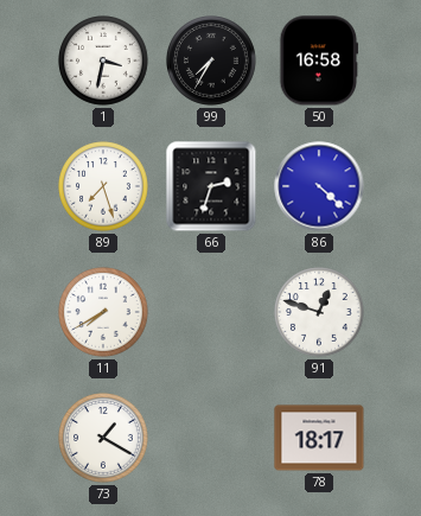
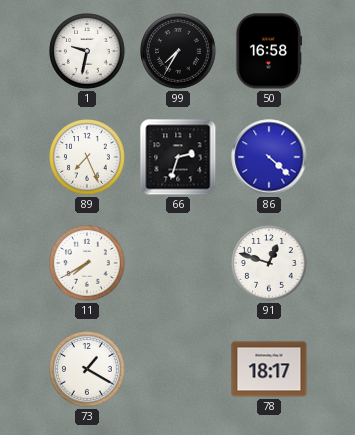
1: 3:32 -> 9:32 (87, 51)
89: 7:27 -> 7:26 (87, 157)
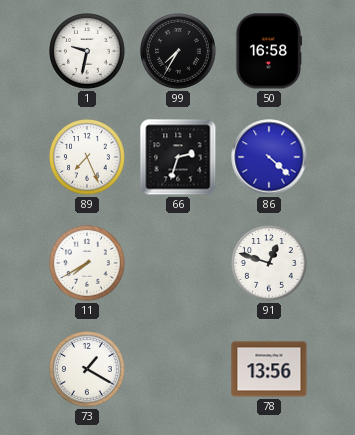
78: 18:17 -> 13:56 (269, 369)
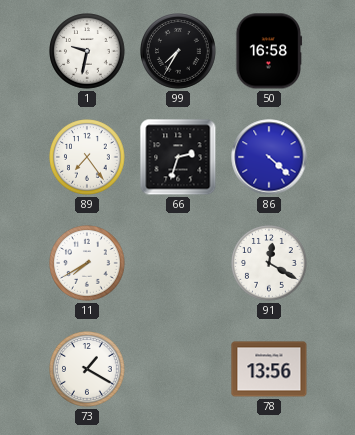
89: 7:26 -> 7:24 (87, 157)
91: 12:48 -> 12:20 (269, 263)
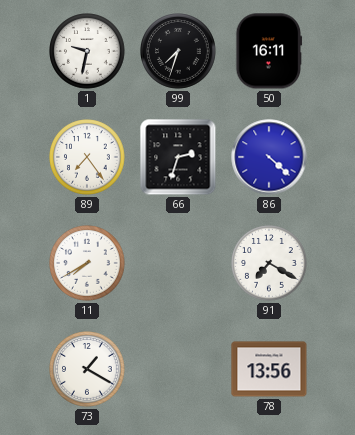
99: 7:35 -> 7:33 (178, 51)
50: 16:58 -> 16:11 (269, 51)
91: 12:20 -> 7:20 (269, 263)
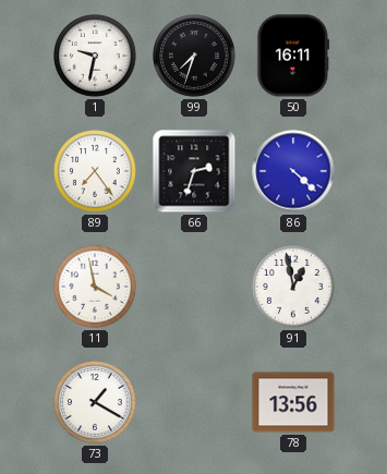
11: 7:40 -> 3:58 (95, 287)
91: 7:20 -> 12:58 (293, 287)
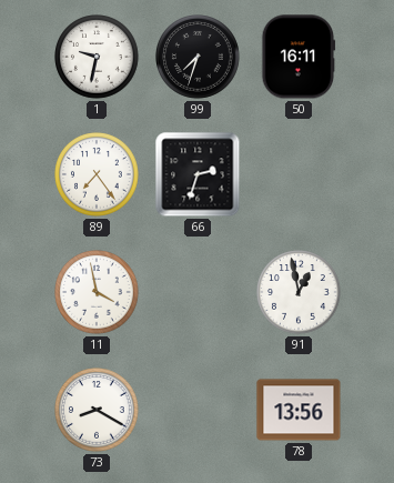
86: 4:22 -> none (293, 171)
73: 1:20 -> 8:20 (97, 410)
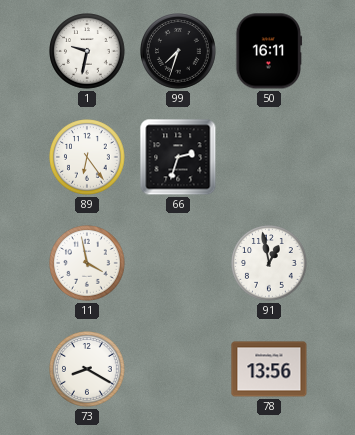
89: 7:24 -> 6:24 (87, 157)
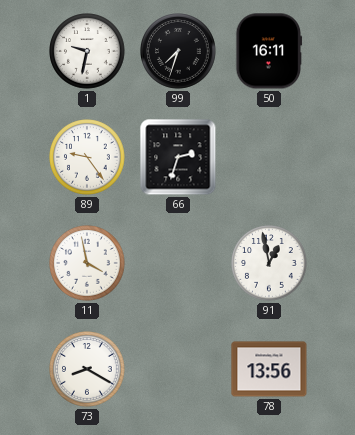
89: 6:24 -> 9:24 (87, 157)
